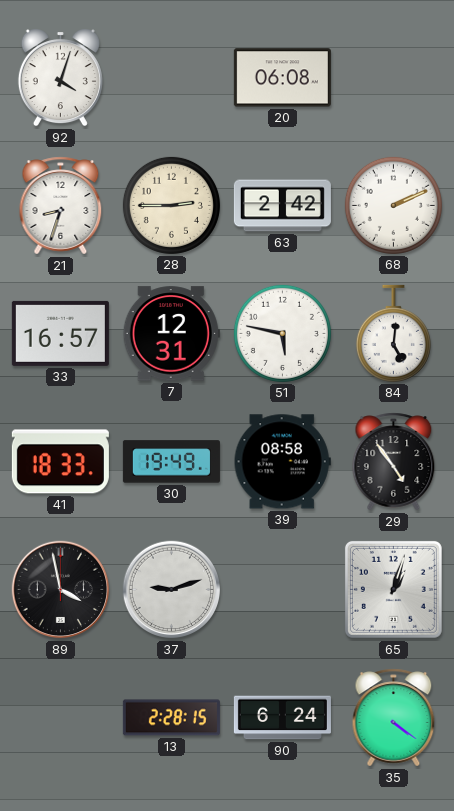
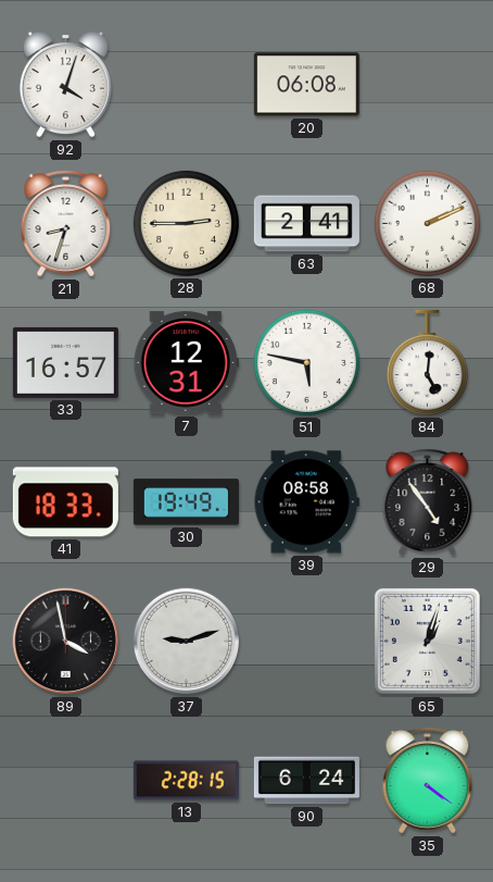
63: 2:42 -> 2:41 (306, 224)
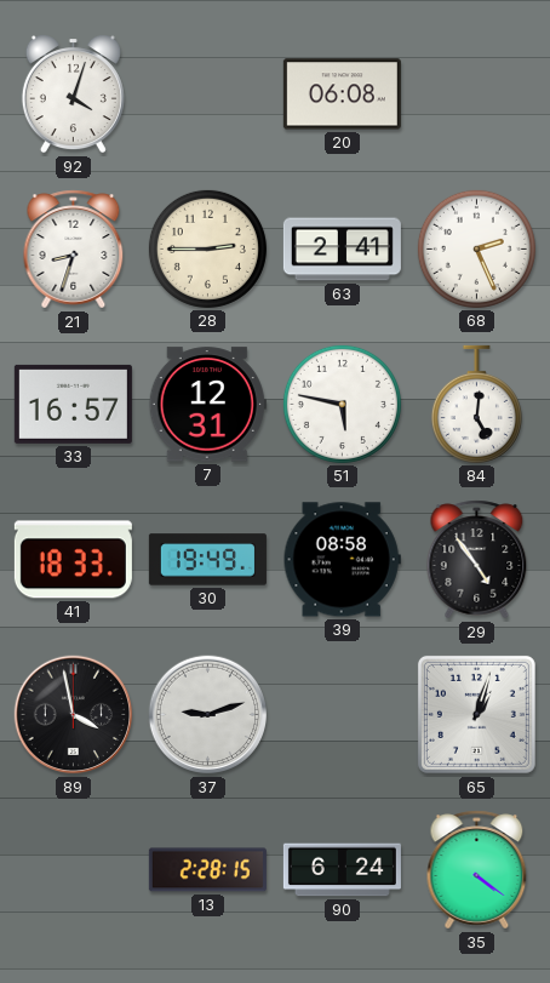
68: 2:11 -> 2:26 (476, 248)
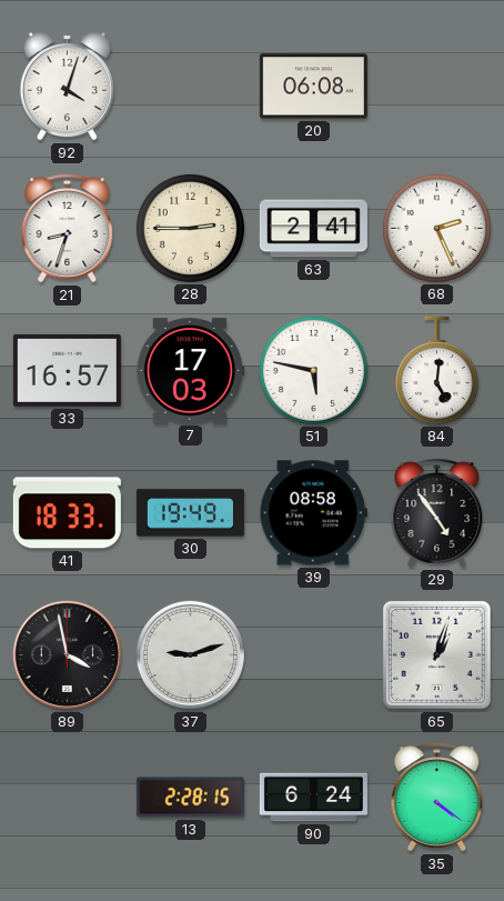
7: 12:31 -> 17:03 (190, 371)
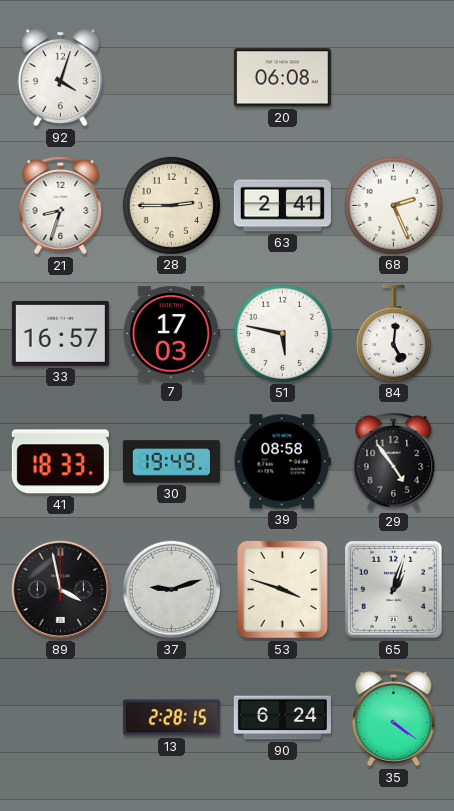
53: none -> 3:48 (282, 589)
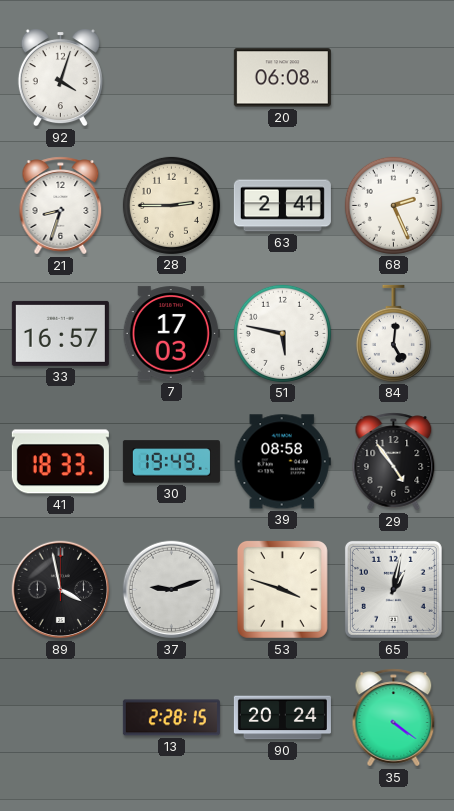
65: 1:03 -> 1:02 (393, 589)
90: 6:24 -> 20:24 (282, 718)
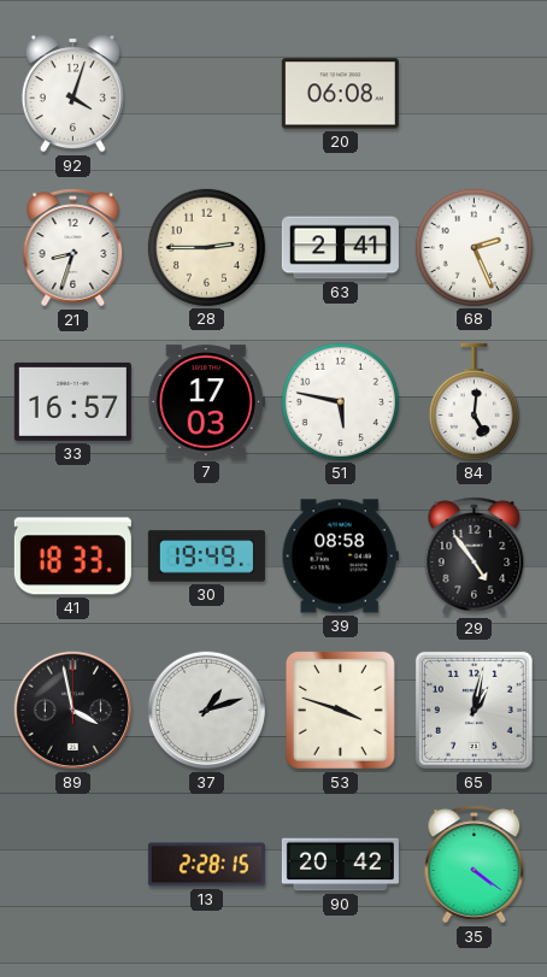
37: 9:12 -> 1:12 (207, 711)
90: 20:24 -> 20:42 (340, 865)
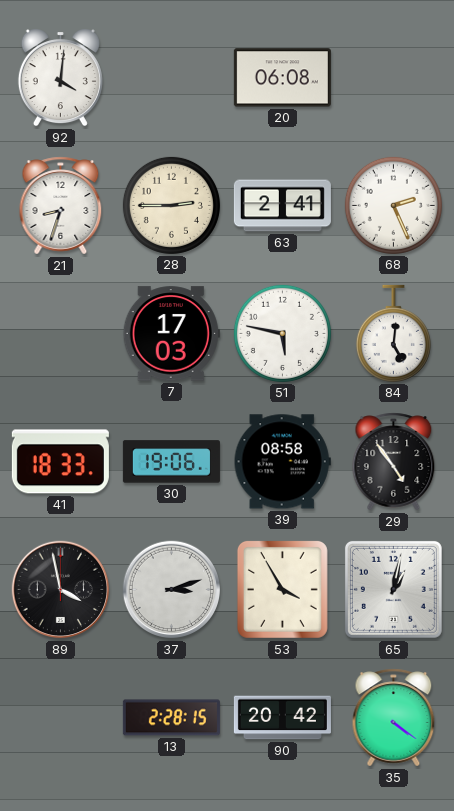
92: 4:03 -> 4:01 (60, 78)
33: 16:57 -> none (72, 401)
30: 19:49 -> 19:06 (171, 462)
37: 1:12 -> 3:12 (172, 590)
53: 3:48 -> 3:55 (282, 589)
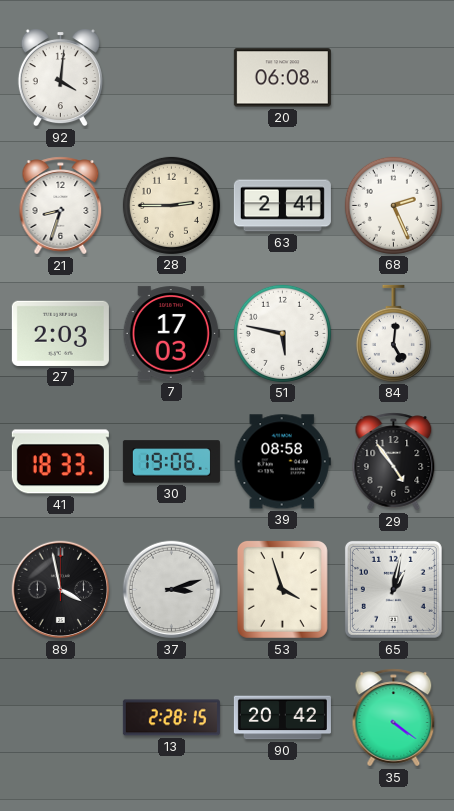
27: none -> 2:03 (60, 333)
53: 3:55 -> 3:57 (282, 589)
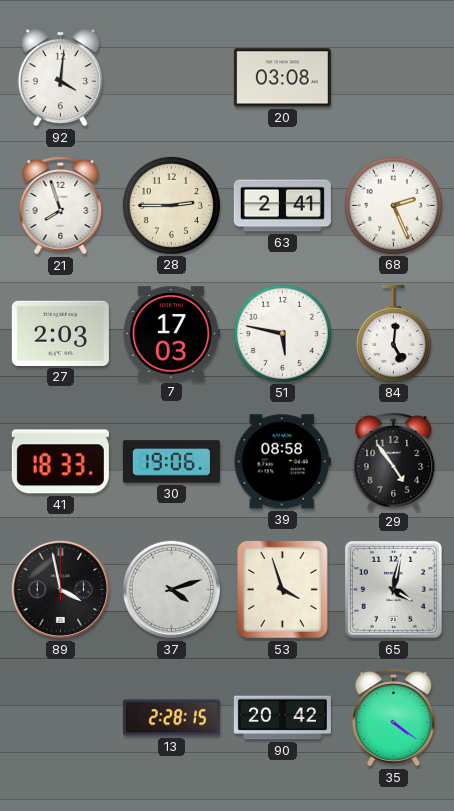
20: 06:08 -> 03:08 (282, 78)
21: 8:33 -> 7:57 (61, 206)
37: 3:12 -> 4:12 (172, 590)
65: 1:02 -> 4:02 (393, 589)
